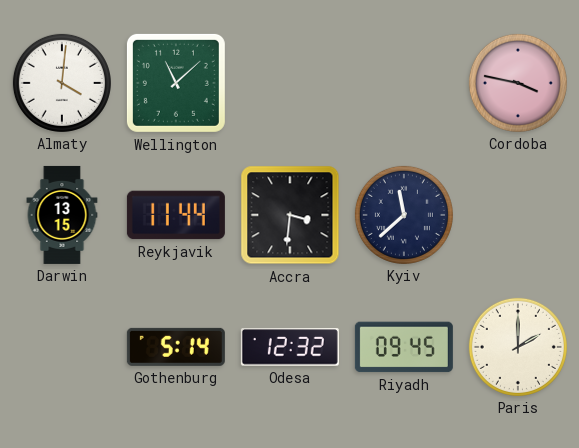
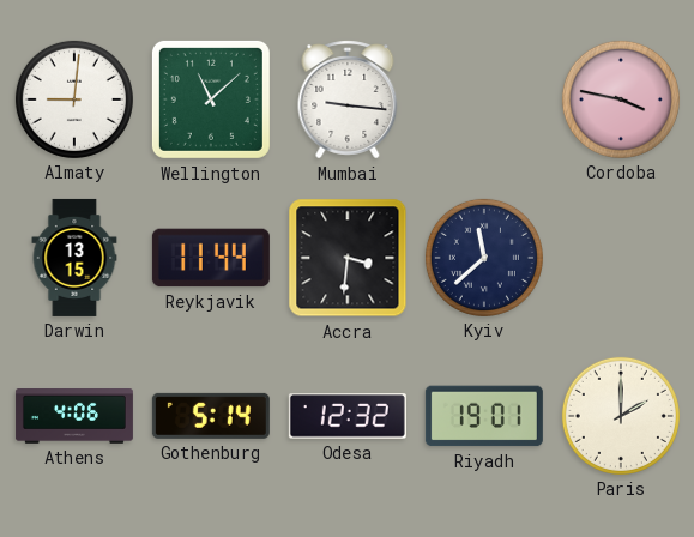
Almaty: 4:01 -> 9:01 (74, 99)
Mumbai: none -> 9:16 (348, 99)
Athens: none -> 4:06 (74, 417)
Riyadh: 09:45 -> 19:01 (484, 416)
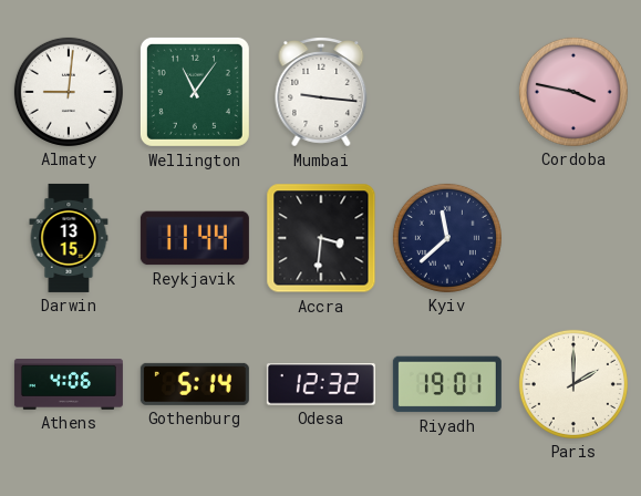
Wellington: 11:08 -> 11:06 (195, 92)
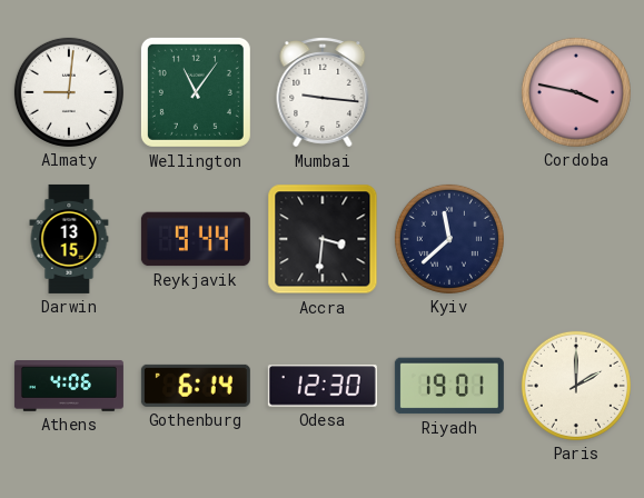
Reykjavik: 11:44 -> 9:44 (196, 239)
Gothenburg: 5:14 -> 6:14 (196, 386)
Odesa: 12:32 -> 12:30 (323, 386)
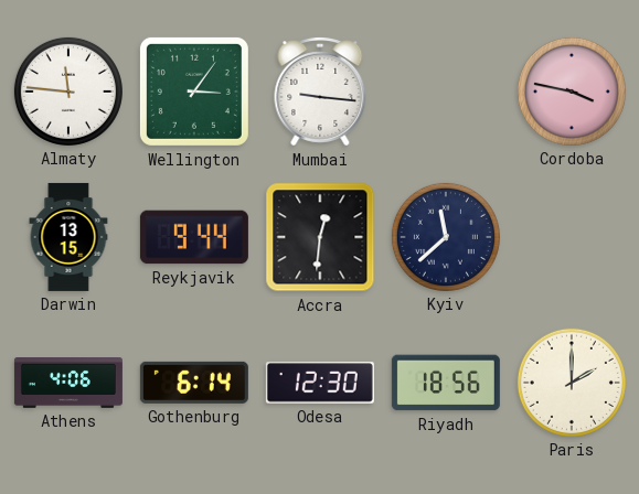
Almaty: 9:01 -> 11:46 (68, 92)
Wellington: 11:06 -> 3:06 (194, 92)
Accra: 3:31 -> 12:31 (320, 237)
Riyadh: 19:01 -> 18:56 (446, 383)
